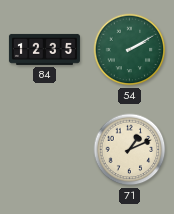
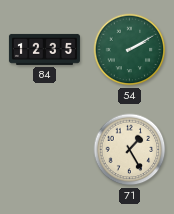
71: 1:11 -> 1:25 (130, 150)
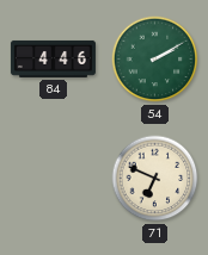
84: 12:35 -> 4:46 (53, 58)
71: 1:25 -> 6:49 (155, 179)
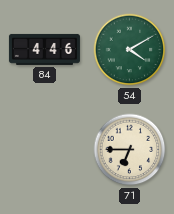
54: 2:10 -> 4:10 (130, 50)
71: 6:49 -> 6:45 (130, 150)
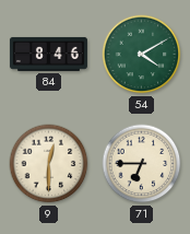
84: 4:46 -> 8:46 (48, 54)
9: none -> 12:30 (49, 164)
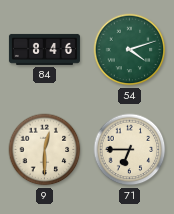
54: 4:10 -> 4:12 (130, 50)
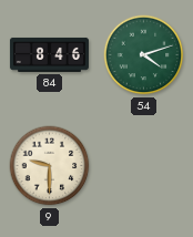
9: 12:30 -> 9:30 (50, 166)
71: 6:45 -> none (130, 150)
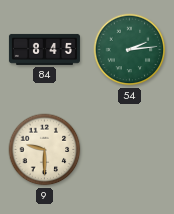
84: 8:46 -> 8:45 (44, 49)
54: 4:12 -> 2:14 (130, 50)
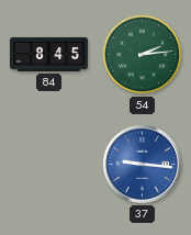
9: 9:30 -> none (45, 150)
37: none -> 9:16 (142, 164)
